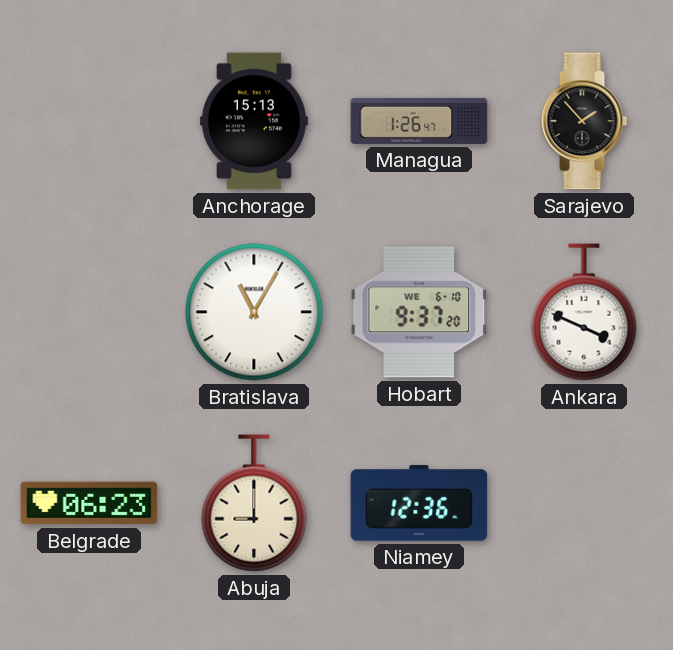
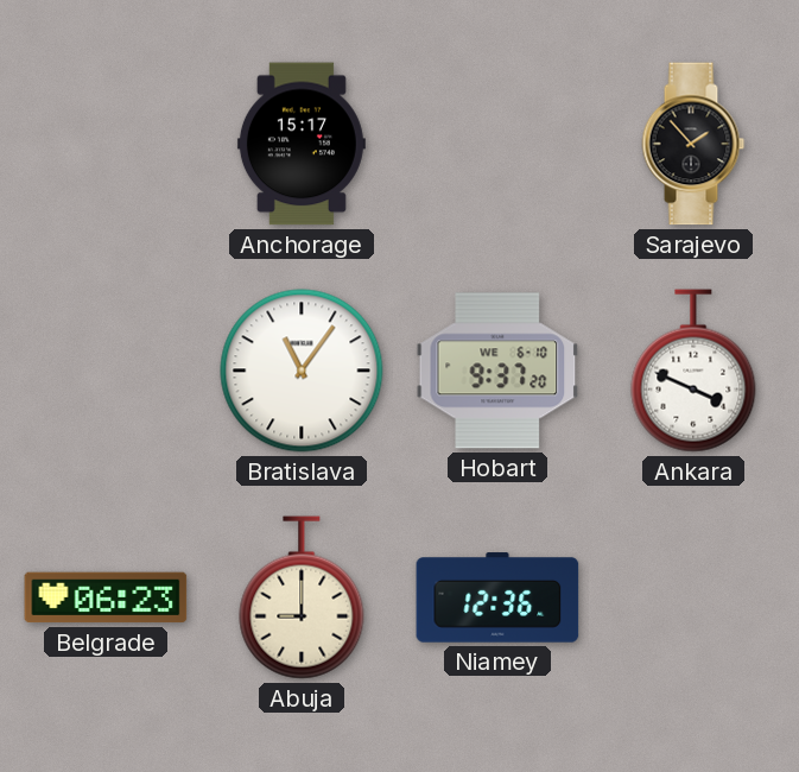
Anchorage: 15:13 -> 15:17 (302, 144)
Managua: 1:26 -> none (419, 121)
Bratislava: 11:05 -> 11:06 (302, 371)
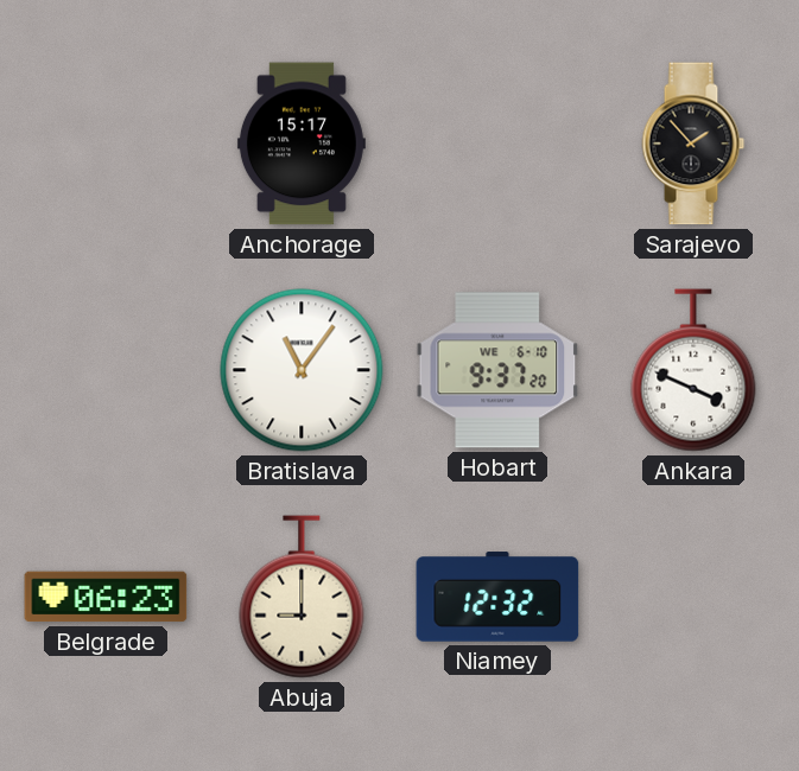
Niamey: 12:36 -> 12:32 (497, 597)
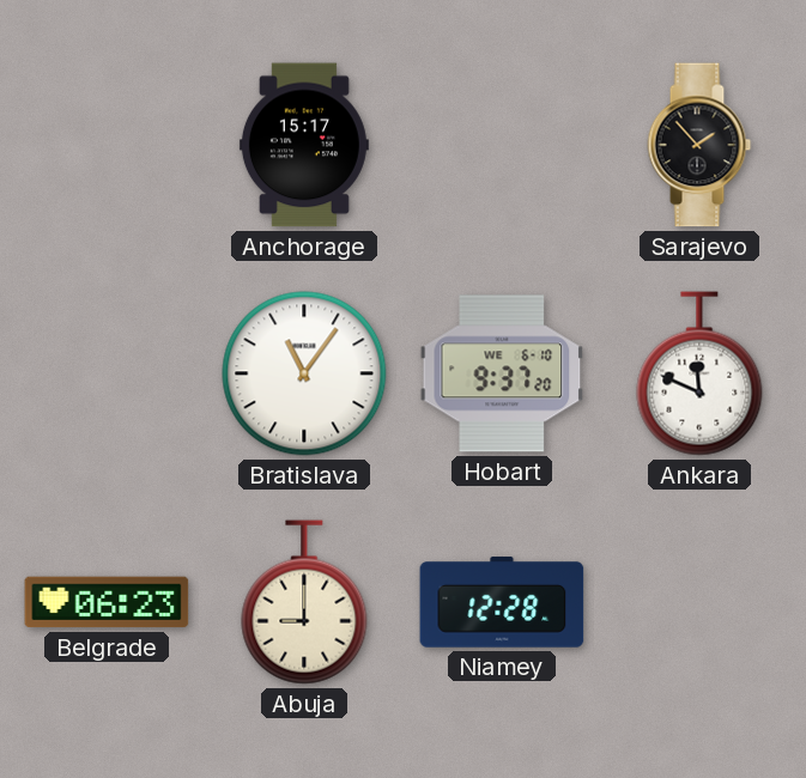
Ankara: 3:49 -> 11:49 (699, 373)
Niamey: 12:32 -> 12:28 (502, 602)
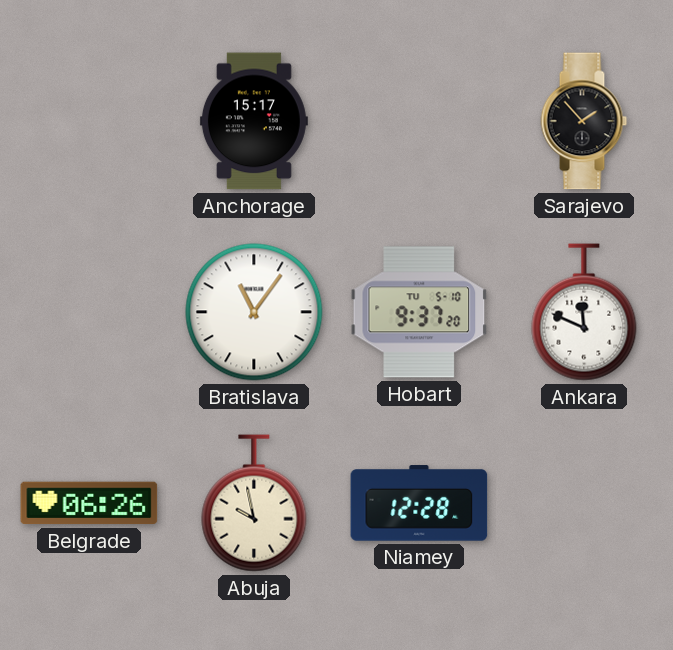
Hobart date: WE 6-10 -> TU 5-10 (419, 312)
Belgrade: 06:23 -> 06:26 (89, 503)
Abuja: 9:00 -> 9:58 (254, 503)
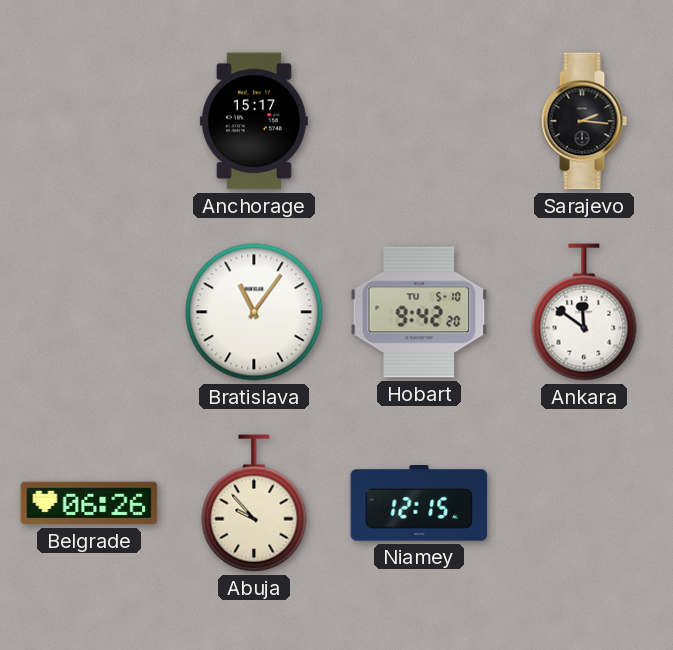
Sarajevo: 1:53 -> 2:16 (584, 121)
Hobart: 9:37 -> 9:42 (419, 312)
Ankara: 11:49 -> 11:51 (584, 312)
Abuja: 9:58 -> 9:53 (254, 503)
Niamey: 12:28 -> 12:15 (419, 503)
